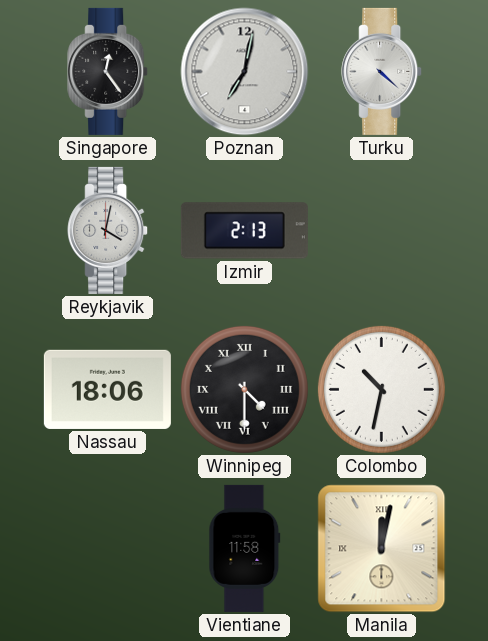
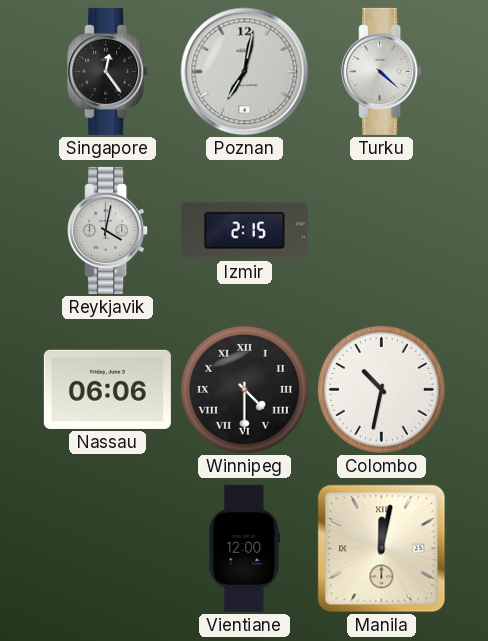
Izmir: 2:13 -> 2:15 (244, 231)
Nassau: 18:06 -> 06:06 (107, 389)
Vientiane: 11:58 -> 12:00 (245, 548)
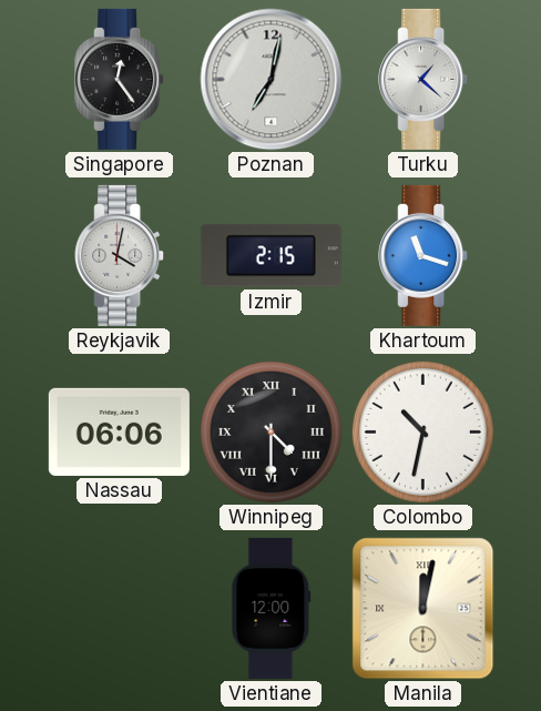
Turku: 4:22 -> 1:22 (423, 79)
Khartoum: none -> 11:18 (423, 255)
